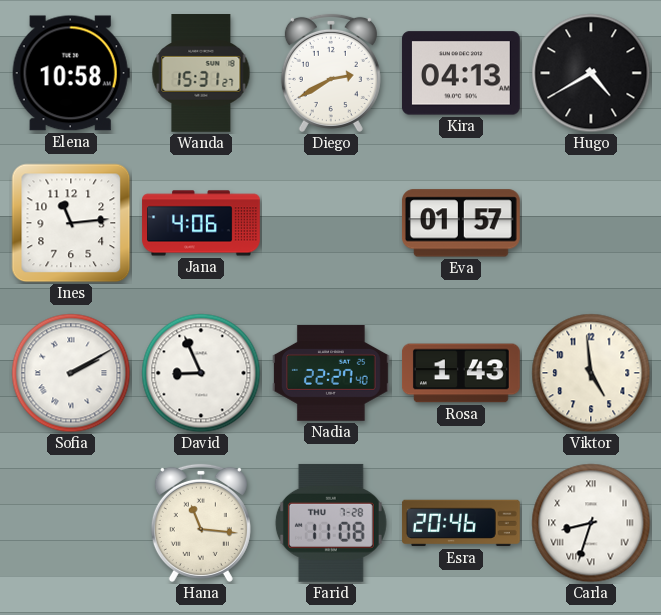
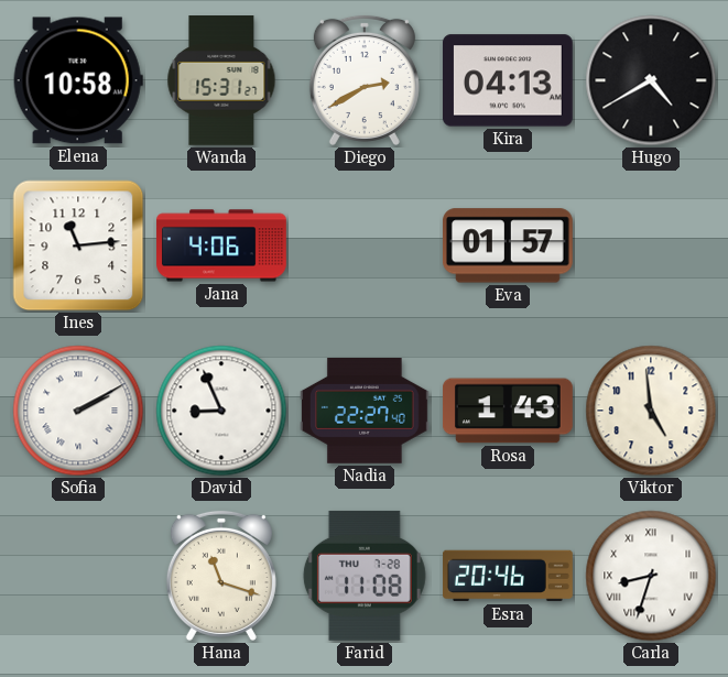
Hana: 11:16 -> 11:18 (221, 576)
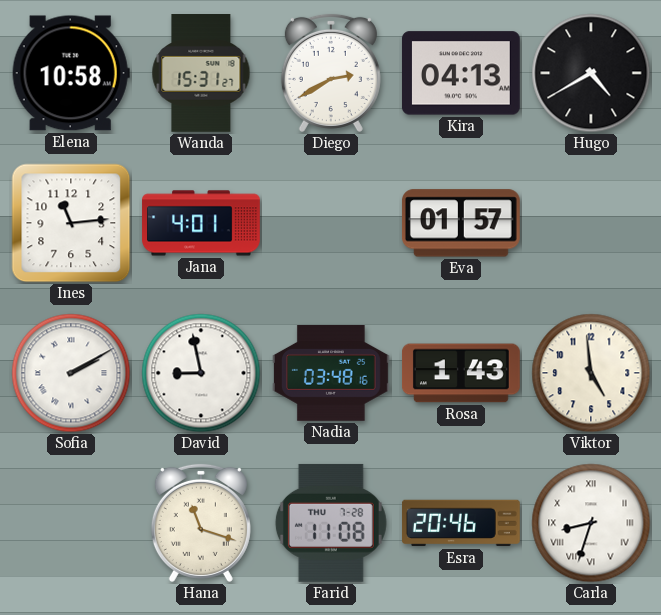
Jana: 4:06 -> 4:01 (201, 223)
David: 8:56 -> 8:58 (201, 373)
Nadia: 22:27 -> 03:48 (332, 374)
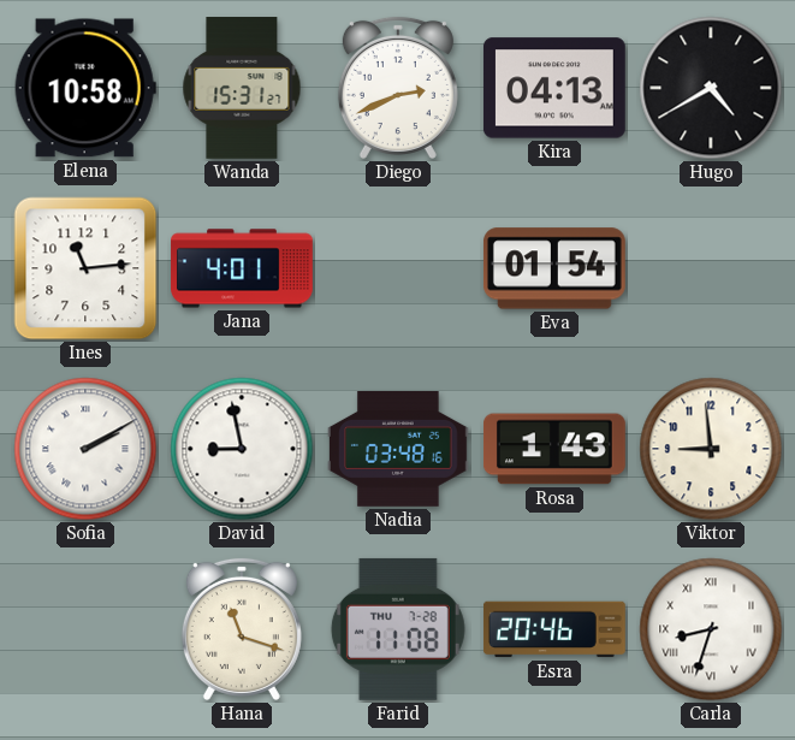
Diego: 2:40 -> 2:41 (398, 88)
Eva: 01:57 -> 01:54 (554, 268)
Viktor: 4:59 -> 8:59 (711, 449)
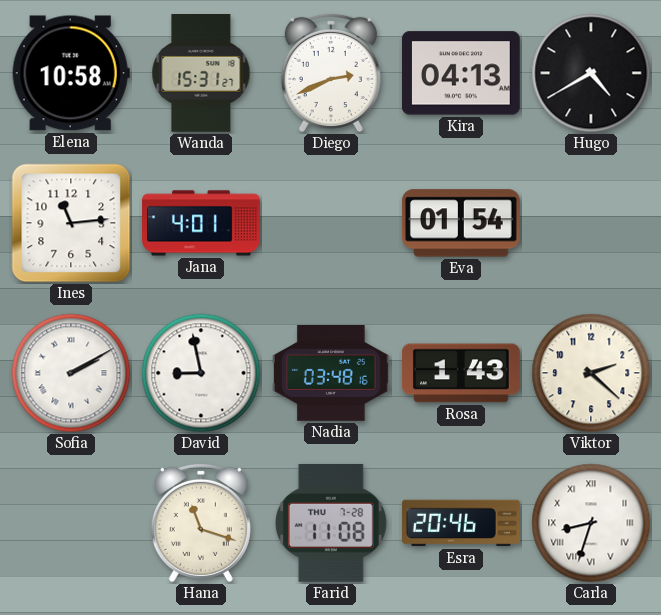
Viktor: 8:59 -> 2:22 (591, 373)
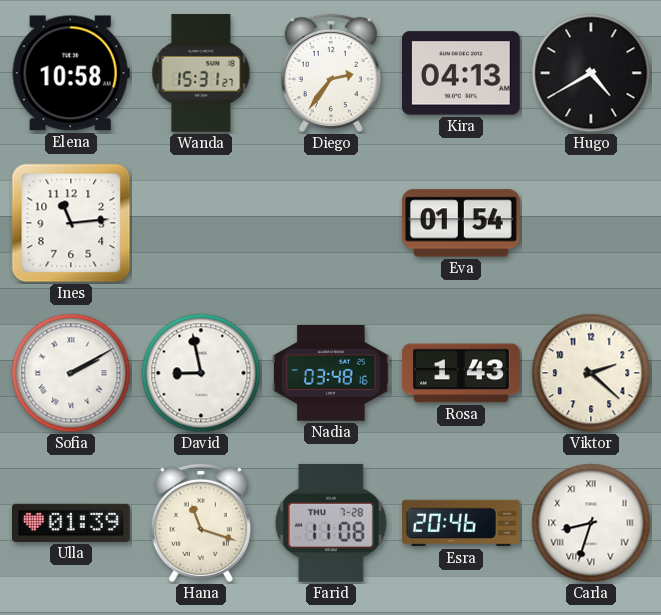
Diego: 2:41 -> 2:36 (331, 73)
Jana: 4:01 -> none (201, 223)
Ulla: none -> 01:39 (72, 523)
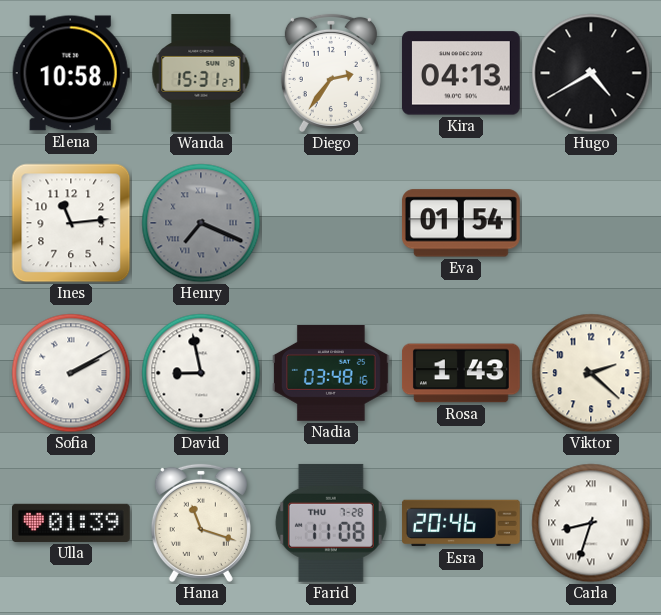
Henry: none -> 7:19 (201, 223)
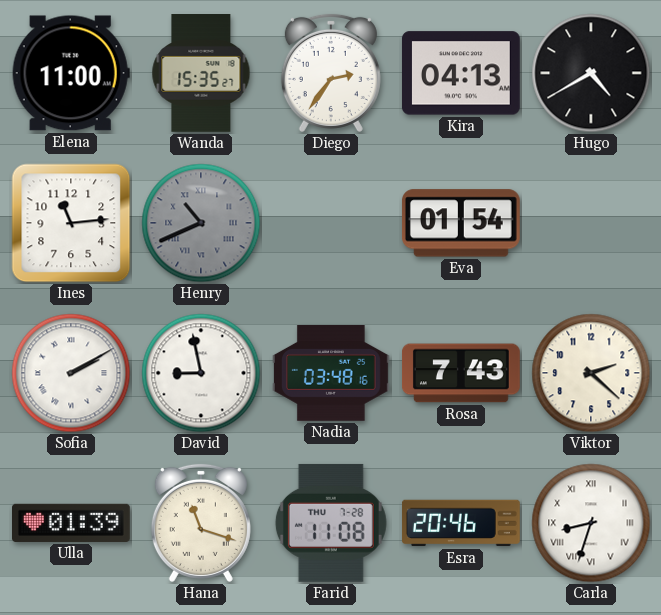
Elena: 10:58 -> 11:00 (71, 73)
Wanda: 15:31 -> 15:35 (201, 74)
Henry: 7:19 -> 10:41 (201, 223)
Rosa: 1:43 -> 7:43 (462, 373)
